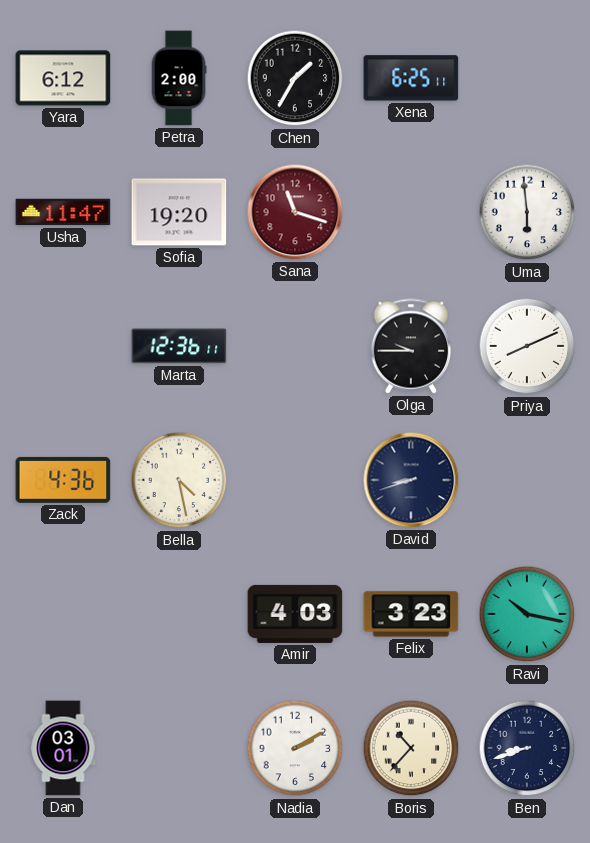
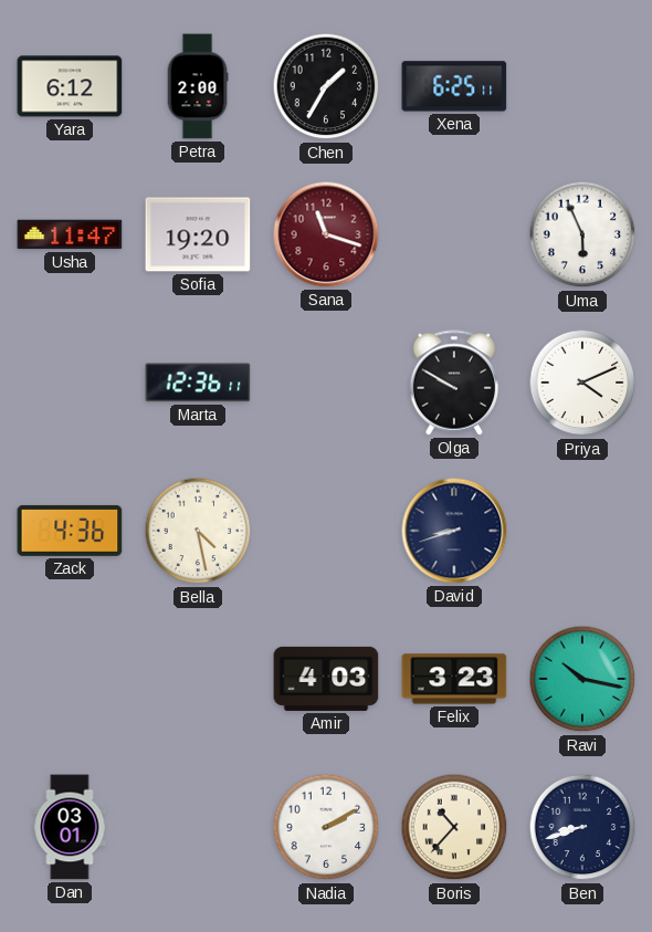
Uma: 5:59 -> 5:56 (582, 234)
Olga: 9:45 -> 9:50 (454, 383)
Priya: 8:11 -> 4:11 (582, 383)
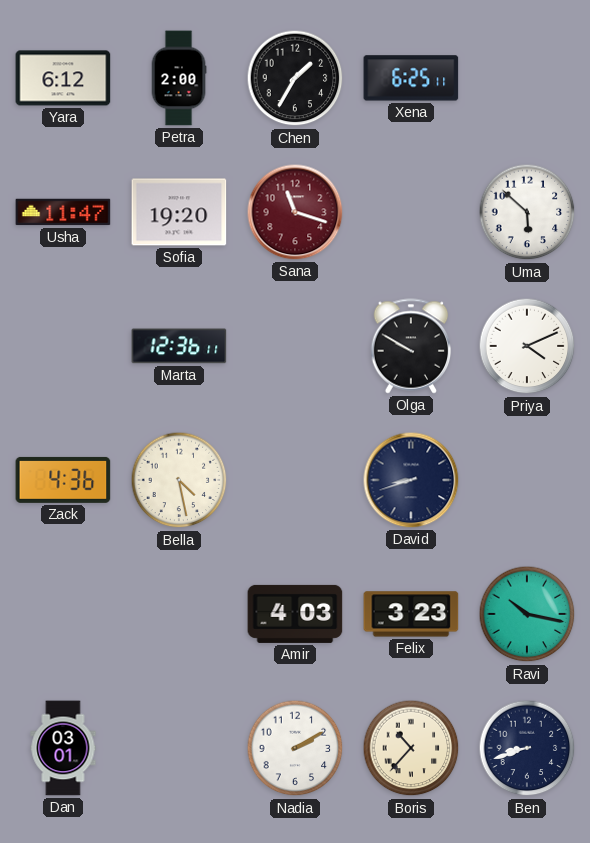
Uma: 5:56 -> 5:52 (527, 212)
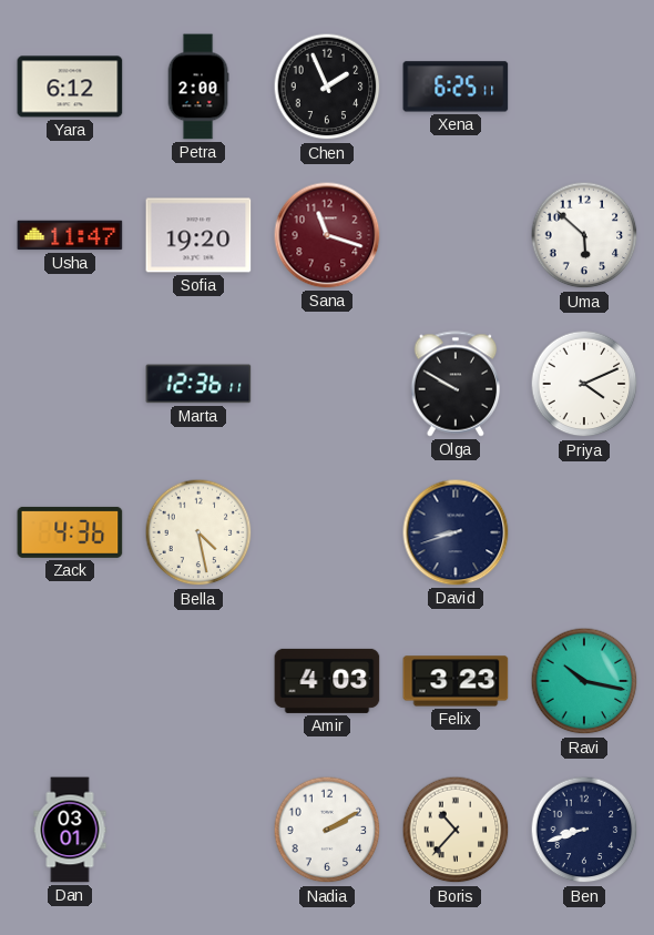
Chen: 1:35 -> 1:56 (327, 87)
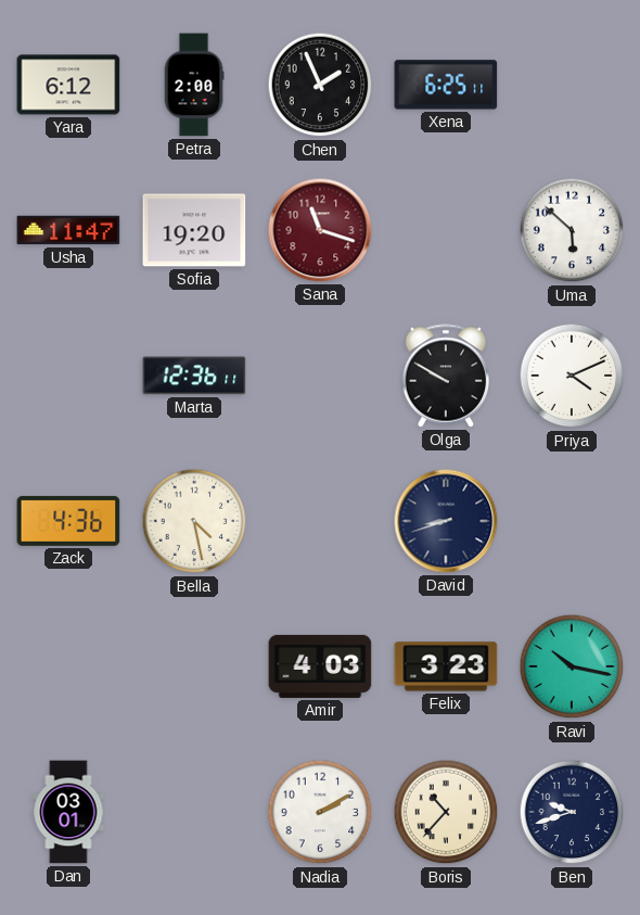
Ben: 8:42 -> 9:42 (572, 812)
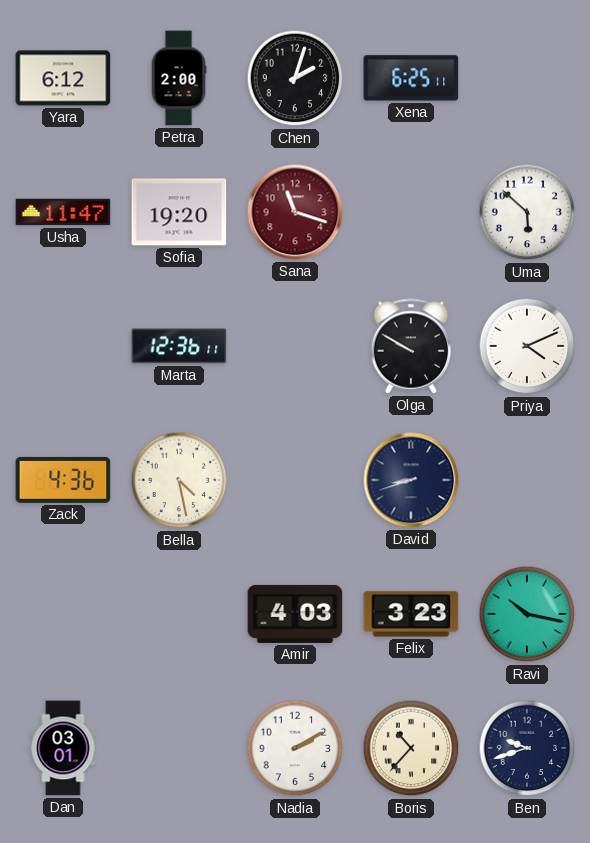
Chen: 1:56 -> 2:03 (295, 78)
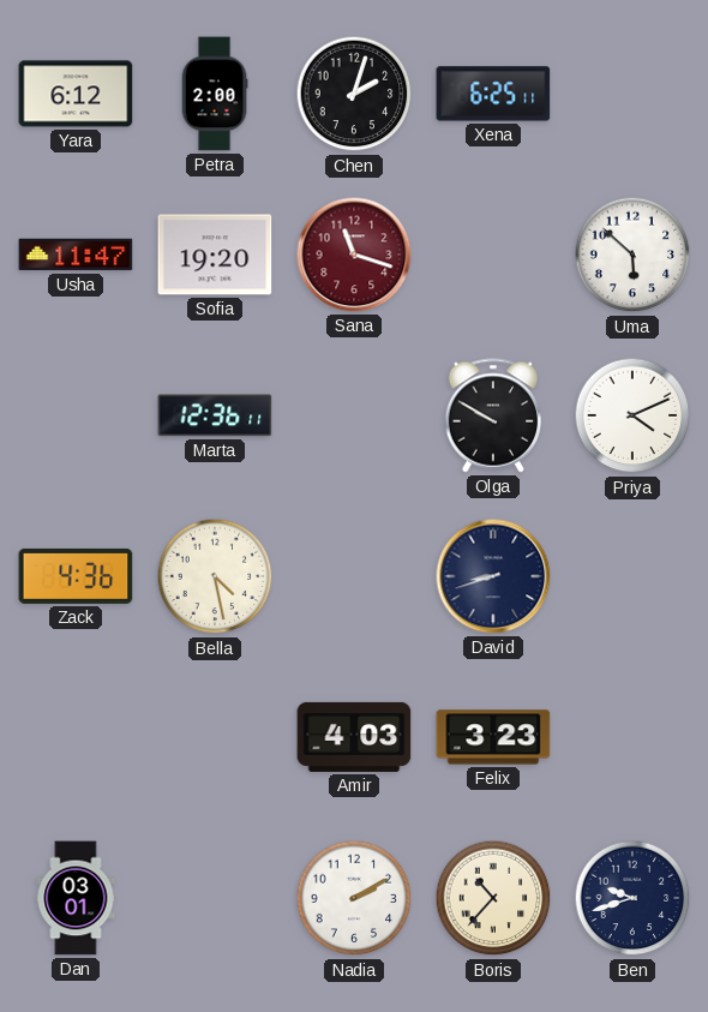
Ravi: 10:17 -> none (527, 614)
